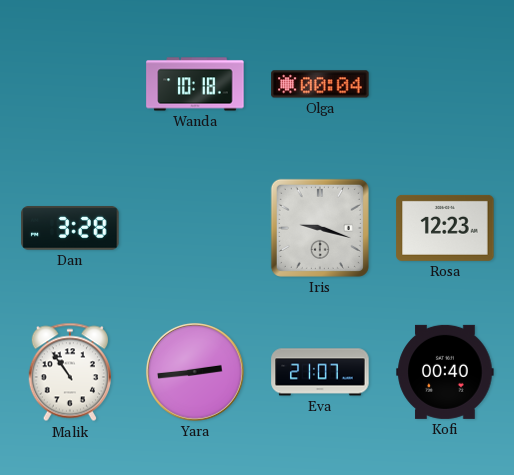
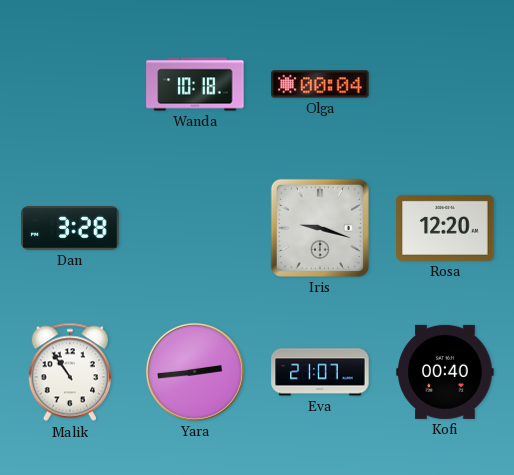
Rosa: 12:23 -> 12:20 (445, 228)
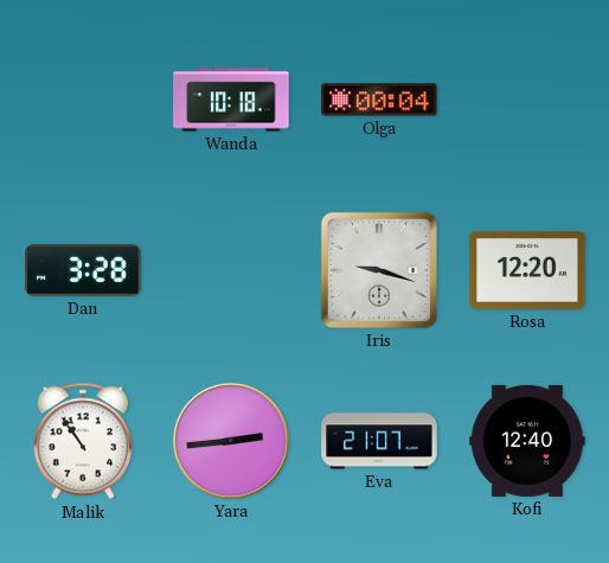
Kofi: 00:40 -> 12:40 (527, 441)
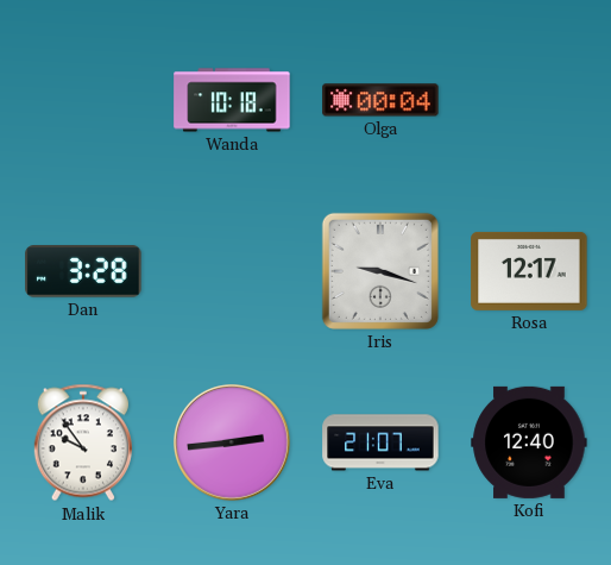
Rosa: 12:20 -> 12:17 (529, 271)
Malik: 10:54 -> 9:54 (83, 442)
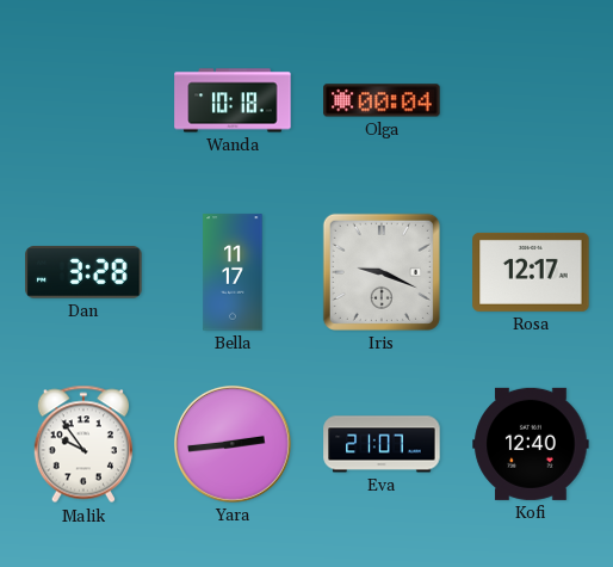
Bella: none -> 11:17 (233, 272)
Iris: 9:18 -> 9:19 (382, 272)
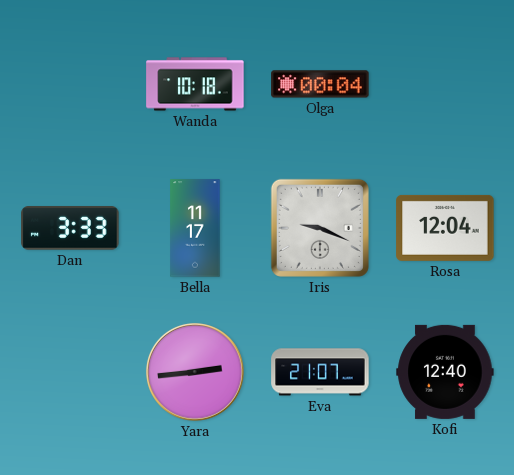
Dan: 3:28 -> 3:33 (70, 228)
Rosa: 12:17 -> 12:04 (445, 228)
Malik: 9:54 -> none (83, 444)
